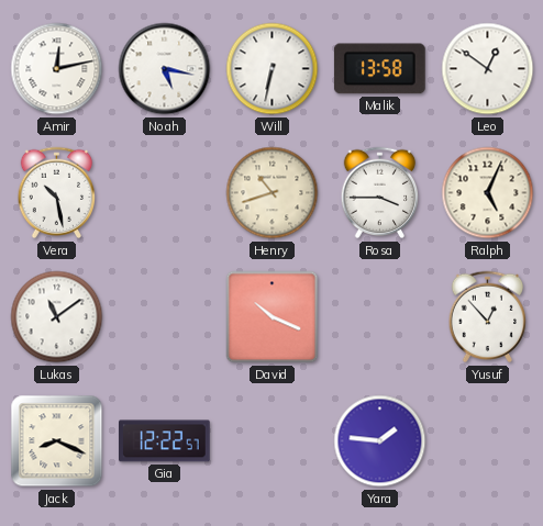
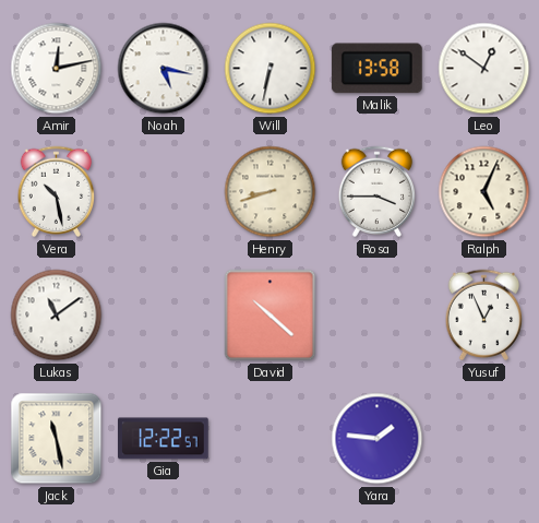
Henry: 10:42 -> 8:42 (271, 192)
David: 10:19 -> 10:22 (271, 316)
Yusuf: 12:53 -> 12:56 (484, 316)
Jack: 8:19 -> 11:28 (57, 439)
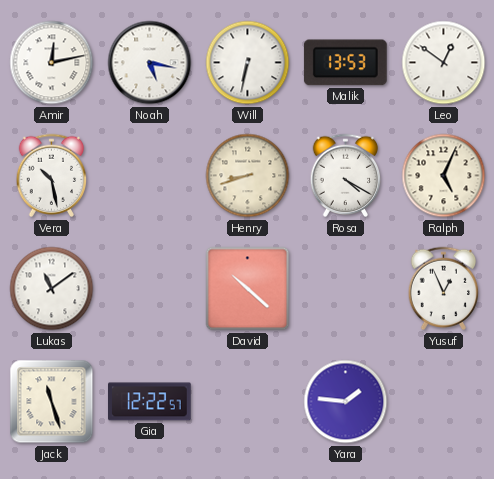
Malik: 13:58 -> 13:53 (345, 63)
Rosa: 3:45 -> 4:20 (346, 176)
Jack: 11:28 -> 11:27 (52, 402)
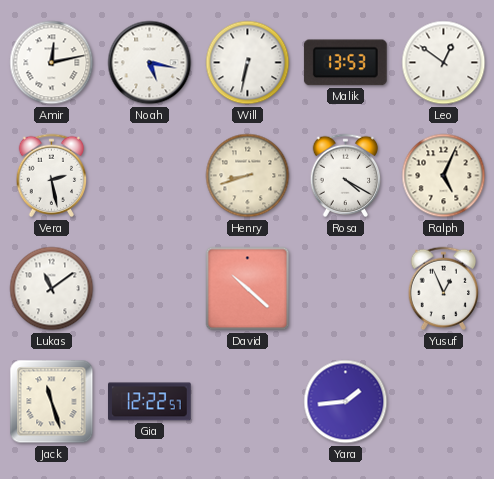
Vera: 10:28 -> 2:28 (52, 176)
Yara: 1:46 -> 1:44 (346, 402)
